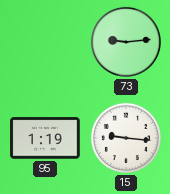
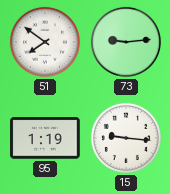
51: none -> 7:51 (45, 42)
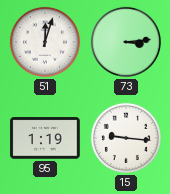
51: 7:51 -> 12:03 (45, 42)
73: 9:14 -> 3:14 (126, 42)
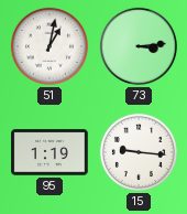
51: 12:03 -> 1:02 (50, 46)
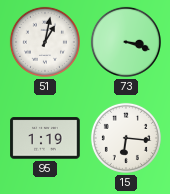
73: 3:14 -> 3:18 (126, 42)
15: 9:16 -> 6:16 (126, 138)
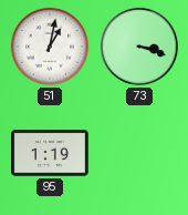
15: 6:16 -> none (126, 138)
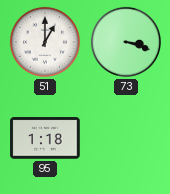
51: 1:02 -> 1:00 (45, 42)
95: 1:19 -> 1:18 (45, 138)
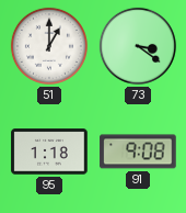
73: 3:18 -> 3:21 (138, 46)
91: none -> 9:08 (138, 152)
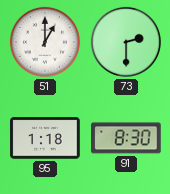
73: 3:21 -> 2:30 (126, 42)
91: 9:08 -> 8:30 (126, 138)
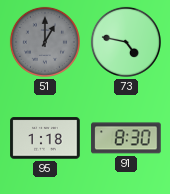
51 dial: white -> grey (45, 42)
73: 2:30 -> 4:47 (126, 42)
